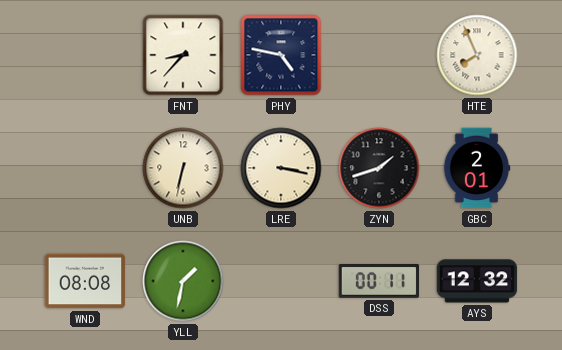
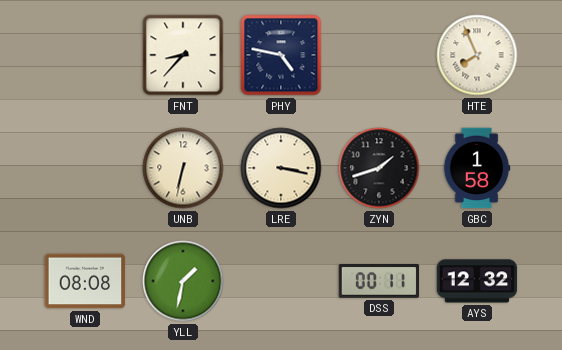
GBC: 2:01 -> 1:58 (477, 168)
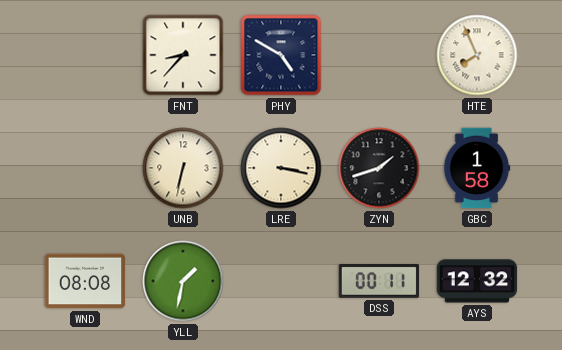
PHY: 4:47 -> 4:50 (281, 55)
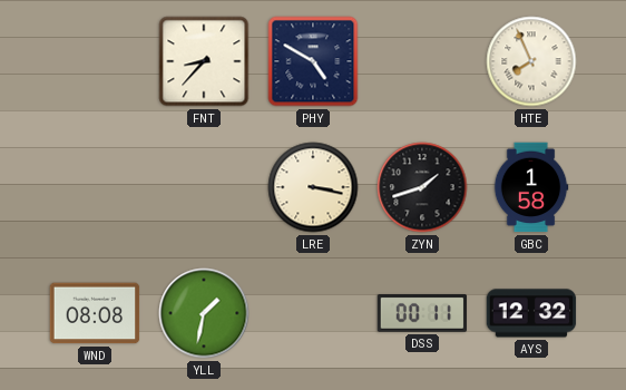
UNB: 6:32 -> none (183, 168)
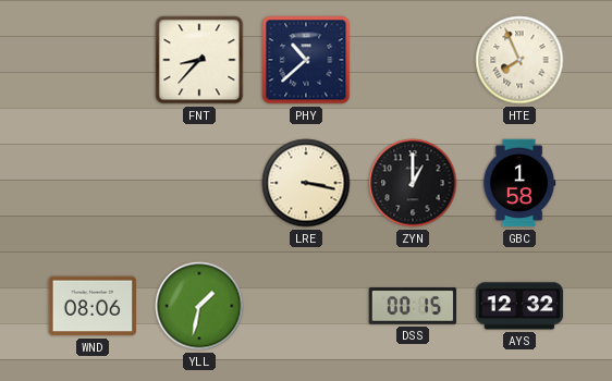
PHY: 4:50 -> 10:38 (306, 60)
ZYN: 1:42 -> 1:00 (413, 183)
WND: 08:08 -> 08:06 (93, 306)
DSS: 00:11 -> 00:15 (413, 307)
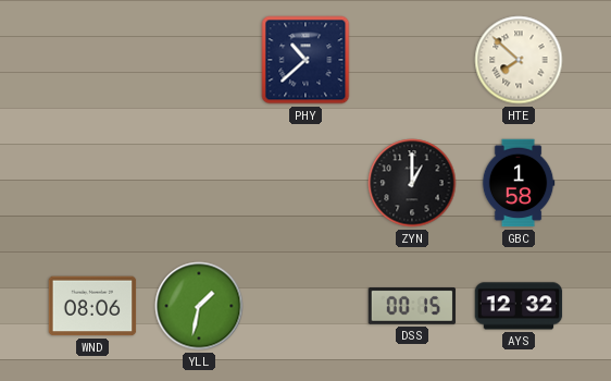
FNT: 8:37 -> none (199, 60)
HTE: 7:56 -> 7:52 (519, 60)
LRE: 3:17 -> none (306, 183)
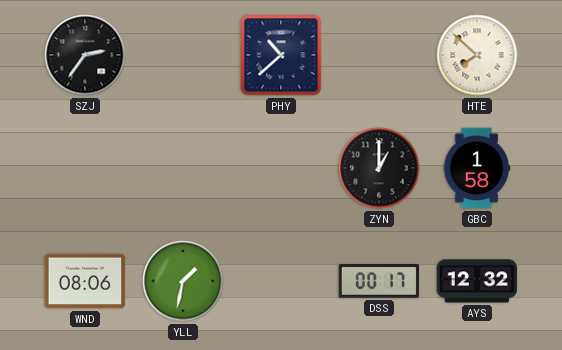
SZJ: none -> 2:36 (85, 55)
DSS: 00:15 -> 00:17 (379, 282)
